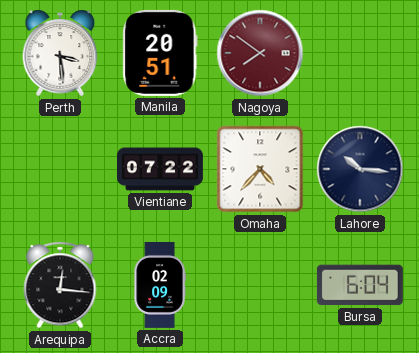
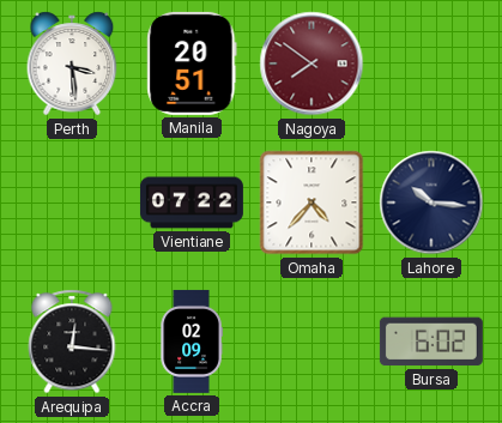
Bursa: 6:04 -> 6:02 (431, 342)
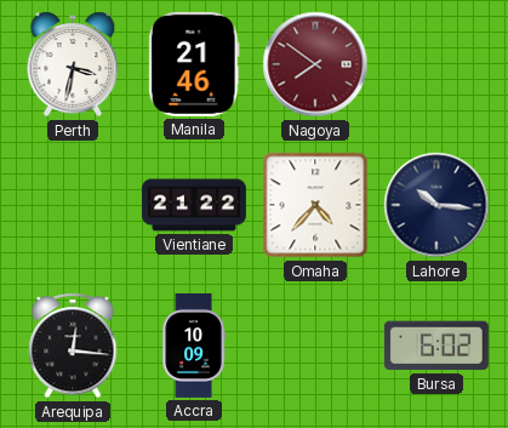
Perth: 3:29 -> 3:32 (73, 64)
Manila: 20:51 -> 21:46 (194, 64)
Vientiane: 07:22 -> 21:22 (194, 205)
Accra: 02:09 -> 10:09 (194, 346)
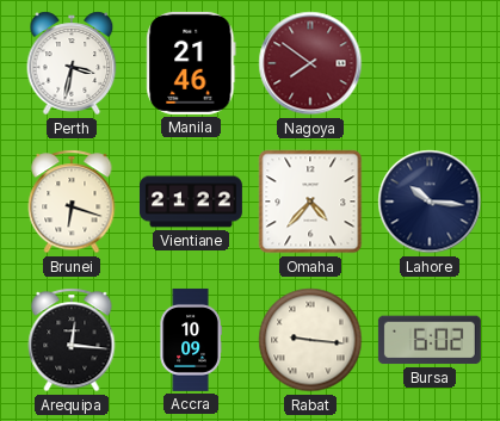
Brunei: none -> 6:18 (72, 202)
Rabat: none -> 9:16 (310, 340)
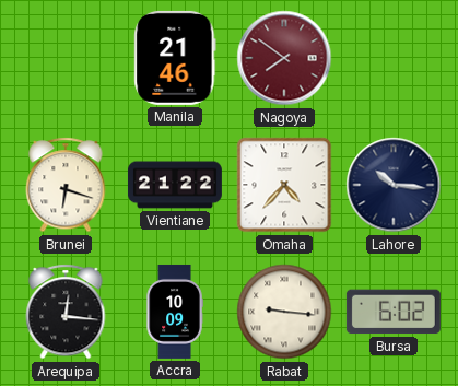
Perth: 3:32 -> none (72, 63)
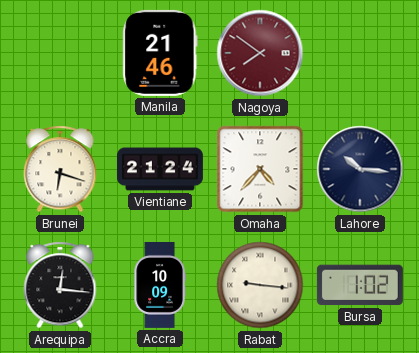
Vientiane: 21:22 -> 21:24 (160, 169)
Bursa: 6:02 -> 1:02 (360, 285)
